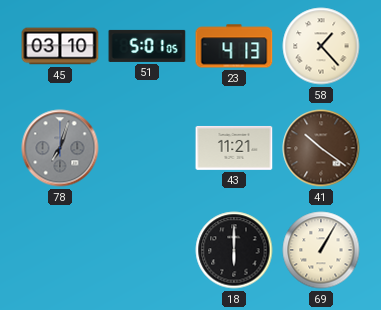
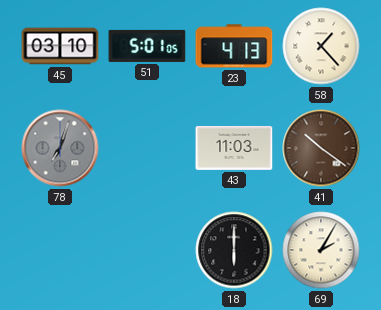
43: 11:21 -> 11:03 (234, 148)
69: 1:05 -> 2:05 (321, 250)
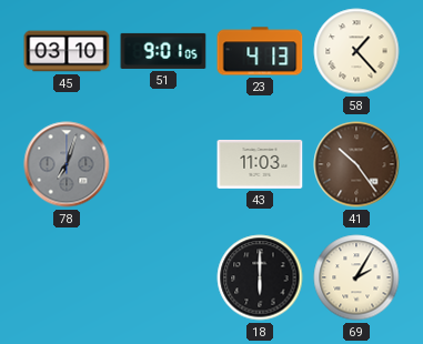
51: 5:01 -> 9:01 (163, 51)
41: 10:21 -> 10:24 (356, 164)
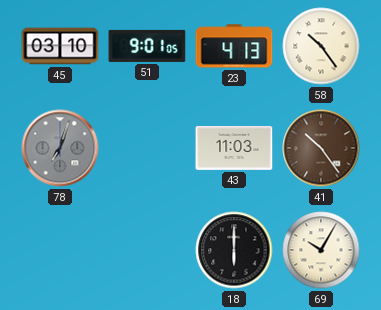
58: 1:23 -> 10:24 (321, 46)
69: 2:05 -> 10:05 (321, 250)
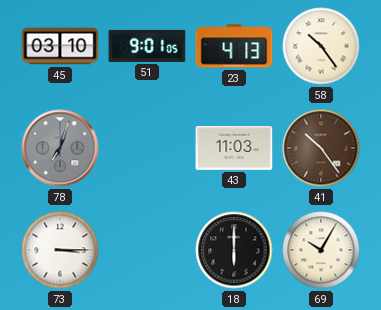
73: none -> 3:15 (60, 250)
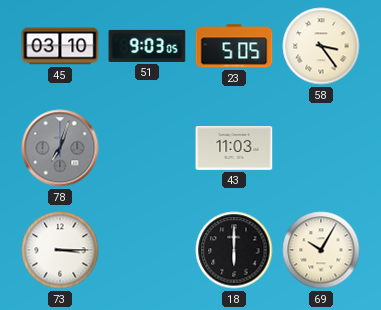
51: 9:01 -> 9:03 (147, 46)
23: 4:13 -> 5:05 (234, 46)
58: 10:24 -> 3:24 (321, 46)
41: 10:24 -> none (321, 148)
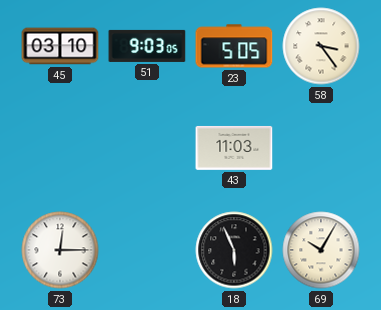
78: 7:03 -> none (60, 148)
73: 3:15 -> 12:15 (60, 250)
18: 6:00 -> 5:56 (234, 250)
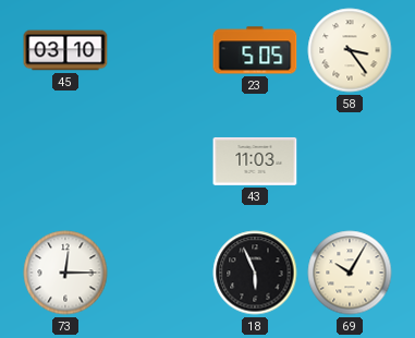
51: 9:03 -> none (147, 46)
